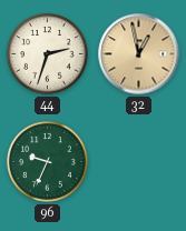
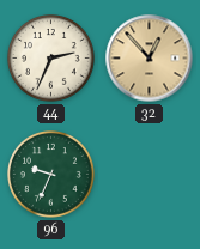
44: 2:33 -> 2:34 (51, 59)
32: 12:58 -> 12:53 (150, 59)
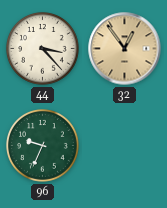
44: 2:34 -> 3:23 (43, 49)
32: 12:53 -> 12:54 (125, 49)
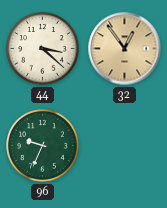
44: 3:23 -> 3:22 (43, 49)
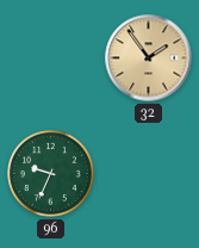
44: 3:22 -> none (43, 49)
32: 12:54 -> 1:54 (149, 58)
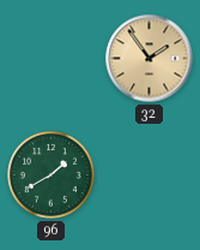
96: 9:34 -> 1:40 (51, 175)
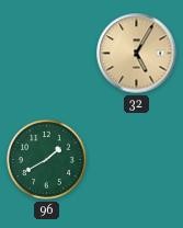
32: 1:54 -> 5:05 (137, 54)
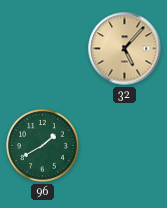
32: 5:05 -> 5:07 (125, 49)
